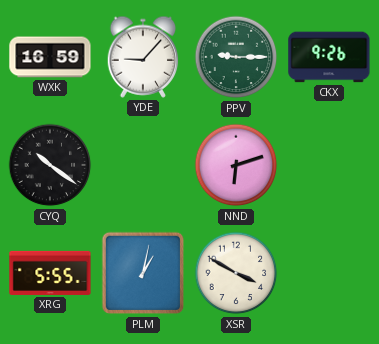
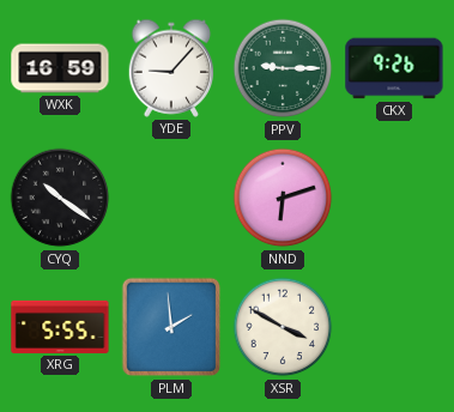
PLM: 1:02 -> 1:59 (171, 327)
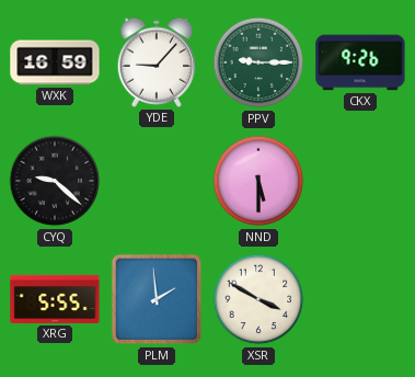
CYQ: 10:21 -> 9:22 (55, 181)
NND: 6:12 -> 5:30 (258, 181)
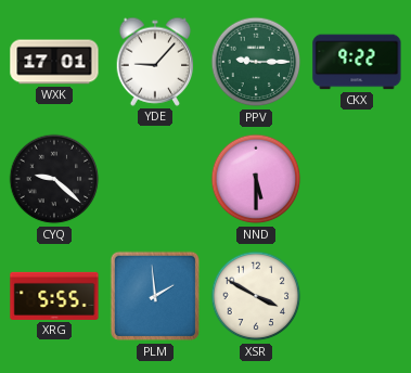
WXK: 16:59 -> 17:01 (54, 62)
CKX: 9:26 -> 9:22 (357, 62)
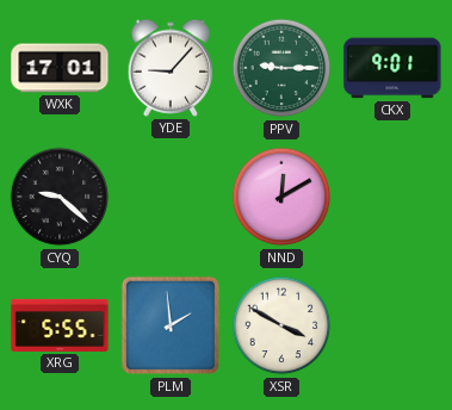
CKX: 9:22 -> 9:01 (392, 68)
NND: 5:30 -> 12:10 (281, 197)
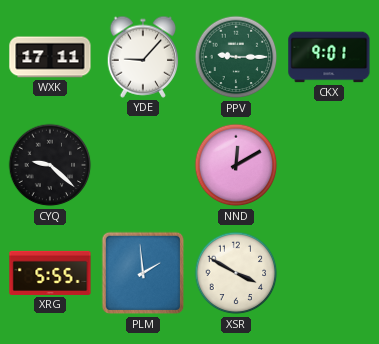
WXK: 17:01 -> 17:11 (50, 57)
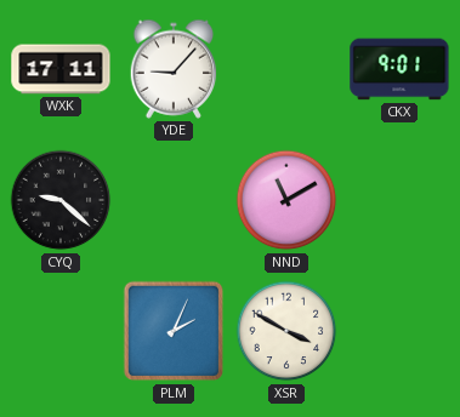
PPV: 9:15 -> none (236, 57)
NND: 12:10 -> 11:10 (286, 200)
XRG: 5:55 -> none (50, 273)
PLM: 1:59 -> 2:04 (174, 331)
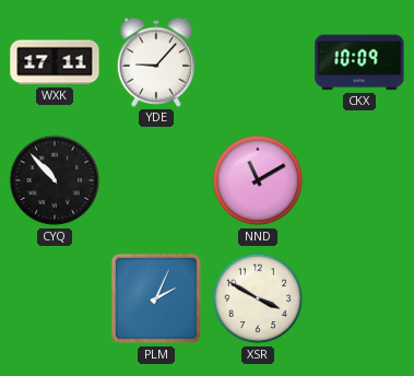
CKX: 9:01 -> 10:09 (359, 62)
CYQ: 9:22 -> 10:53 (55, 180)
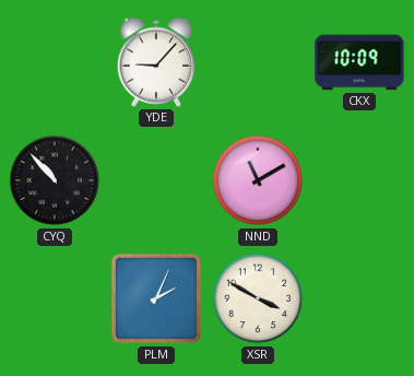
WXK: 17:11 -> none (55, 62)
